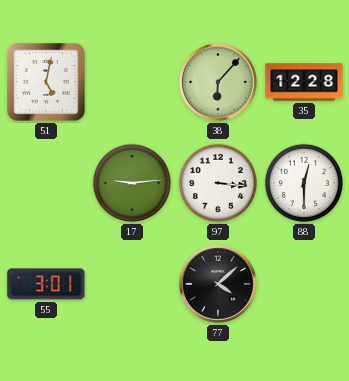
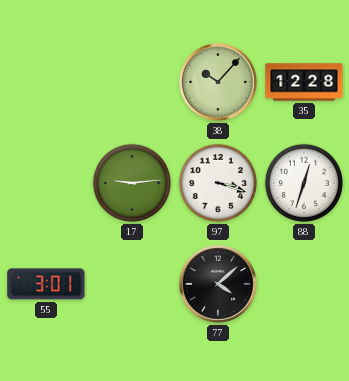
51: 5:02 -> none (46, 82)
38: 6:07 -> 10:07 (218, 82)
97: 3:16 -> 3:18 (218, 183)
88: 12:30 -> 12:33 (304, 183)
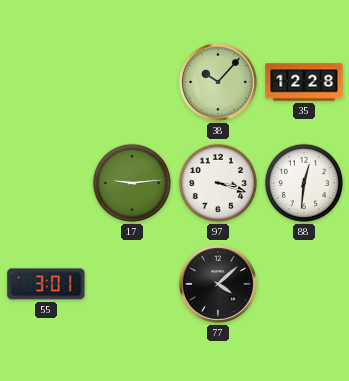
88: 12:33 -> 12:31 (304, 183)
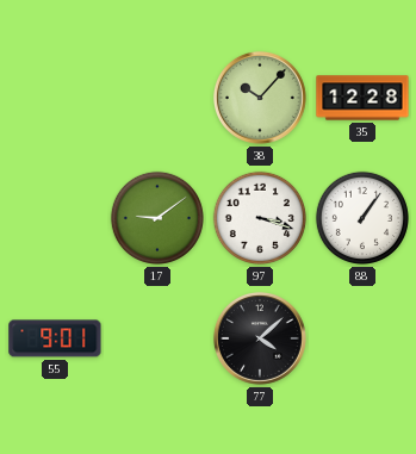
17: 9:14 -> 9:09 (157, 218)
88: 12:31 -> 1:06 (362, 218)
55: 3:01 -> 9:01 (55, 338)
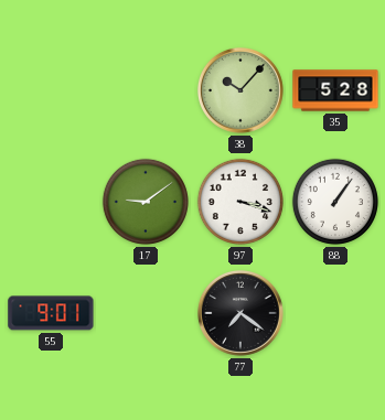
35: 12:28 -> 5:28 (335, 90)
77: 4:08 -> 7:21 (240, 313)
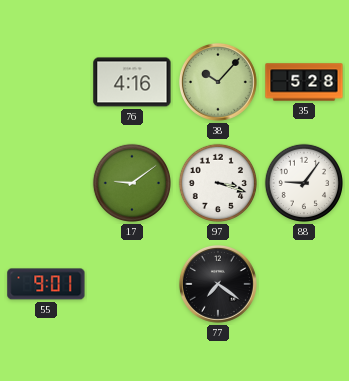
76: none -> 4:16 (132, 82)
88: 1:06 -> 9:06 (304, 183)
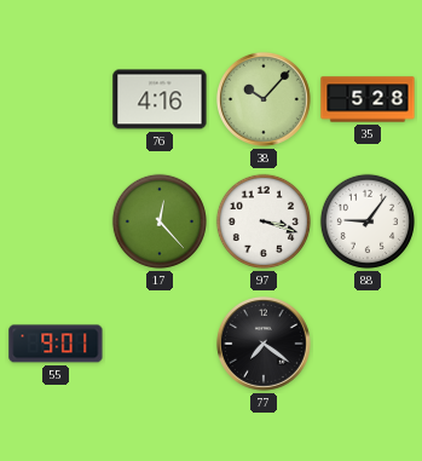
17: 9:09 -> 12:23 (160, 221)
